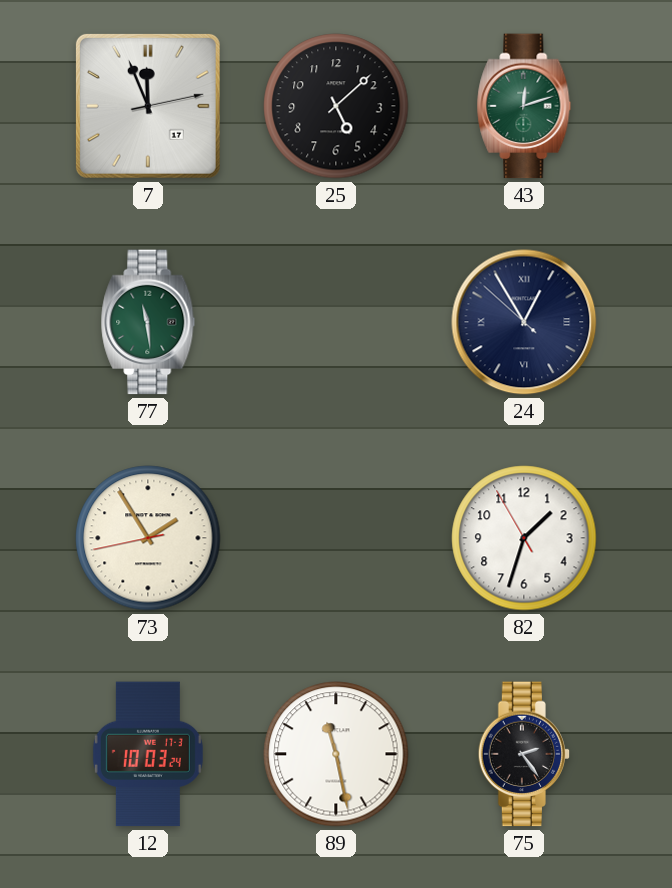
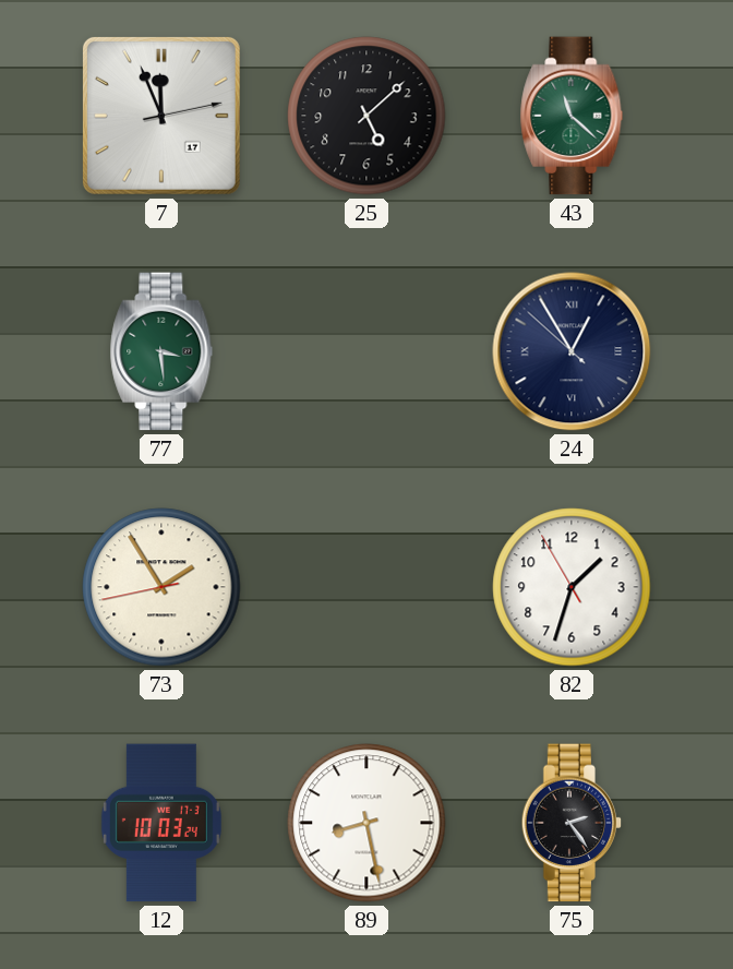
43: 12:12 -> 11:22 (572, 116)
77: 11:29 -> 3:29 (161, 351)
89: 11:28 -> 8:28 (366, 823)
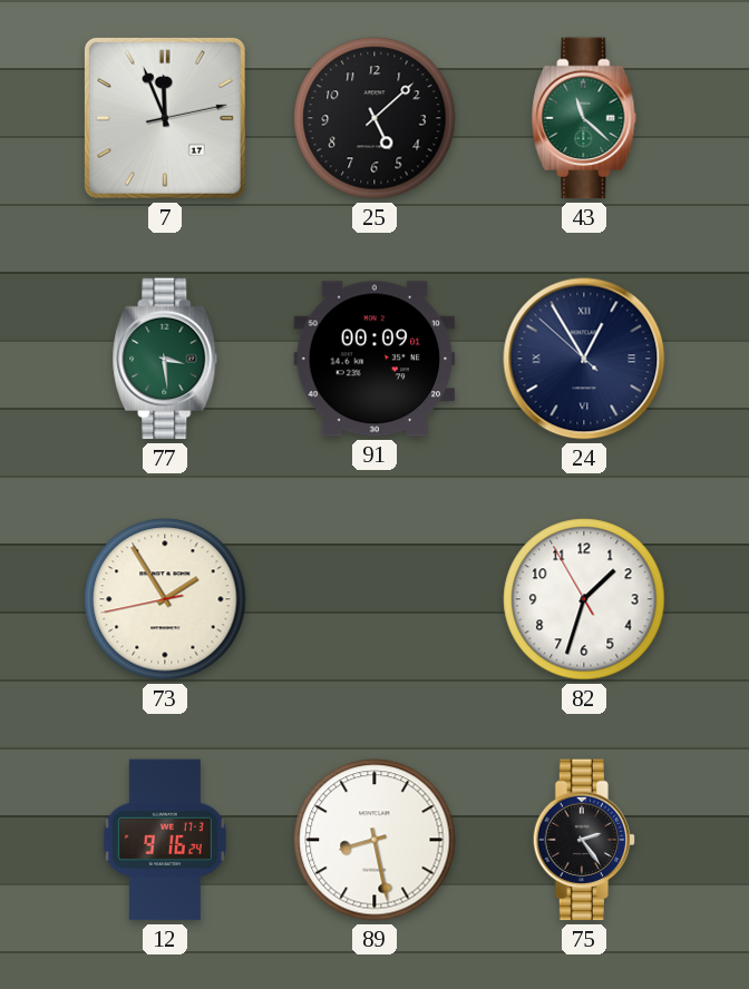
91: none -> 00:09 (374, 359)
12: 10:03 -> 9:16 (165, 840)
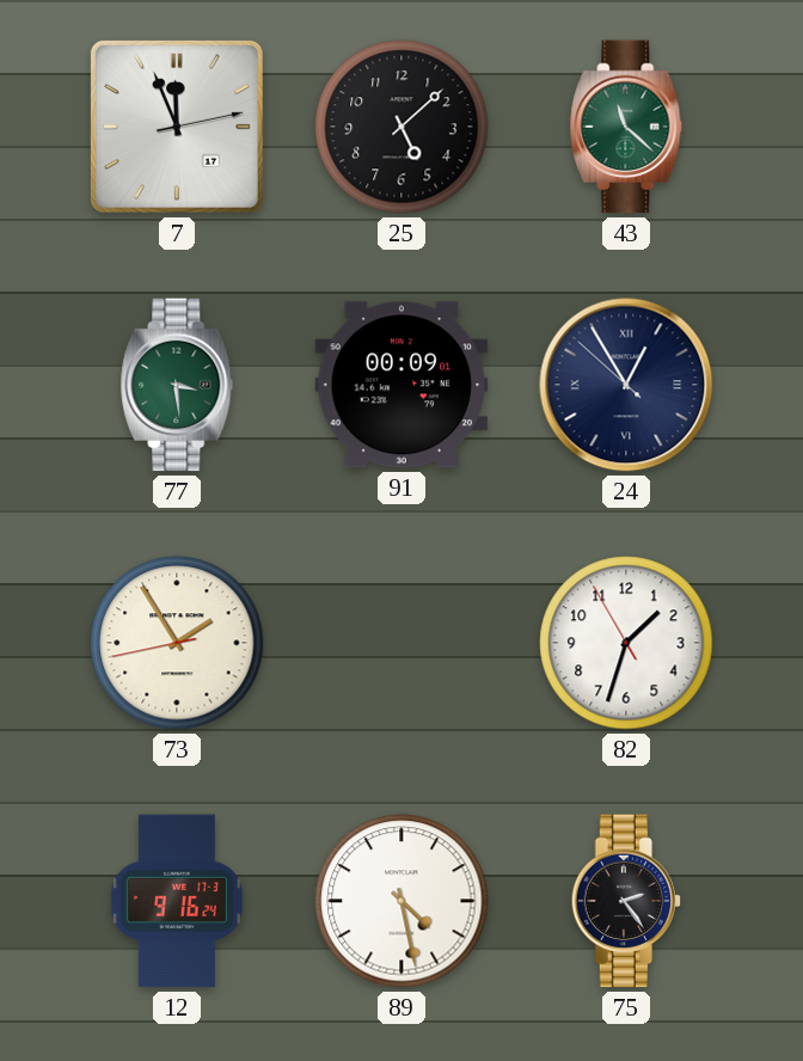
89: 8:28 -> 4:28 (401, 901)
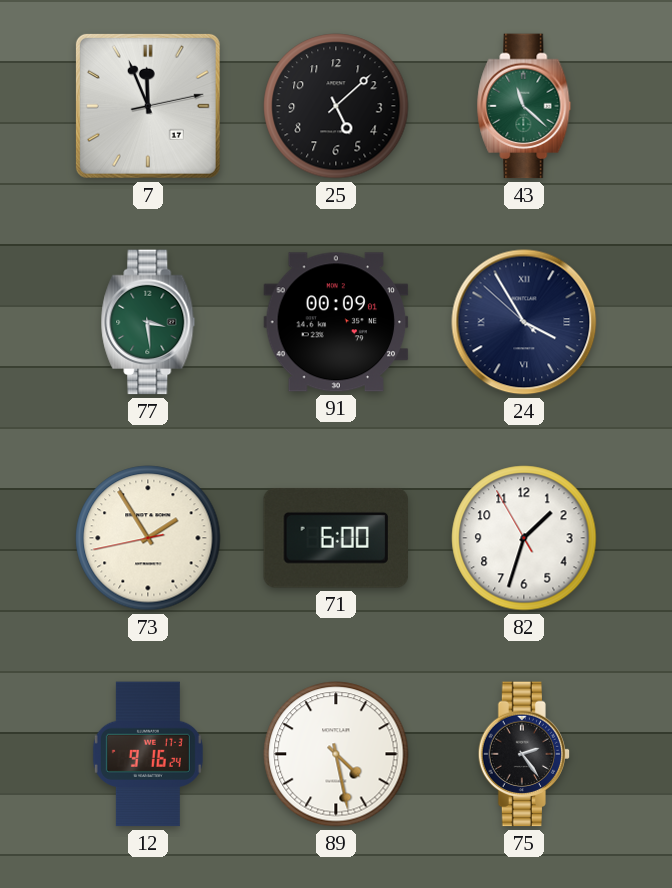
24: 12:54 -> 3:54 (524, 322)
71: none -> 6:00 (335, 538)
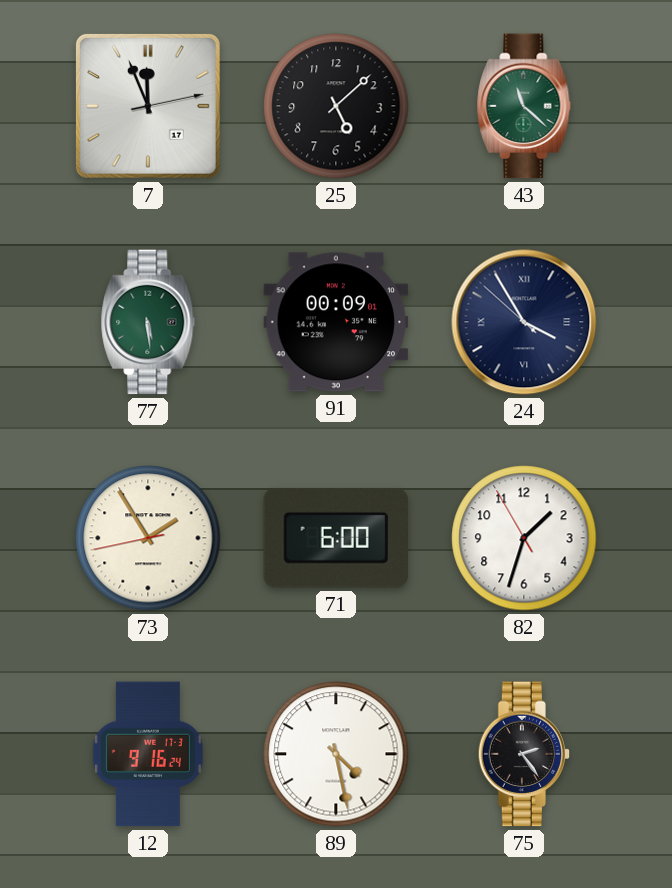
77: 3:29 -> 5:29 (148, 322)
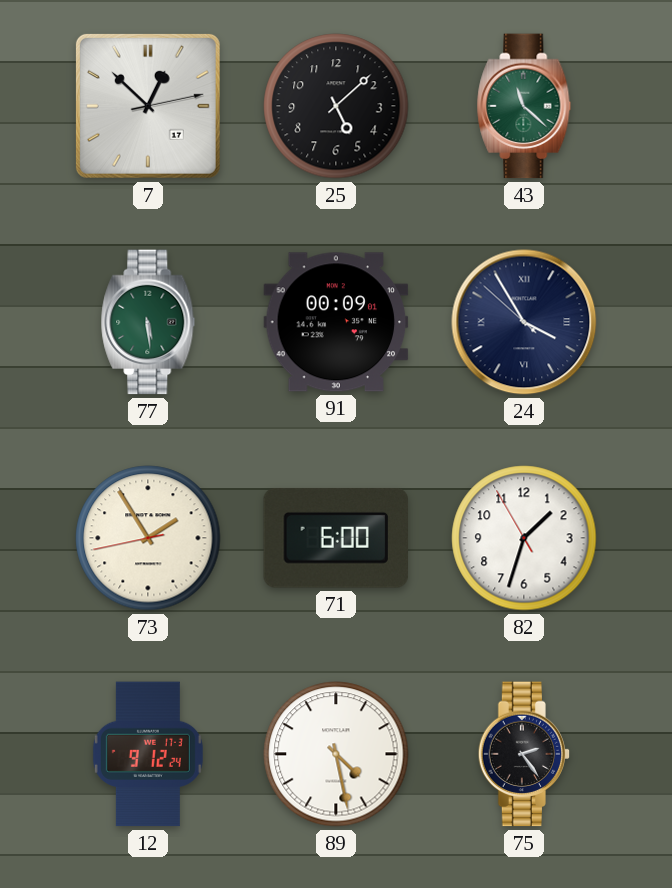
7: 11:56 -> 12:52 (148, 106)
12: 9:16 -> 9:12 (148, 754)
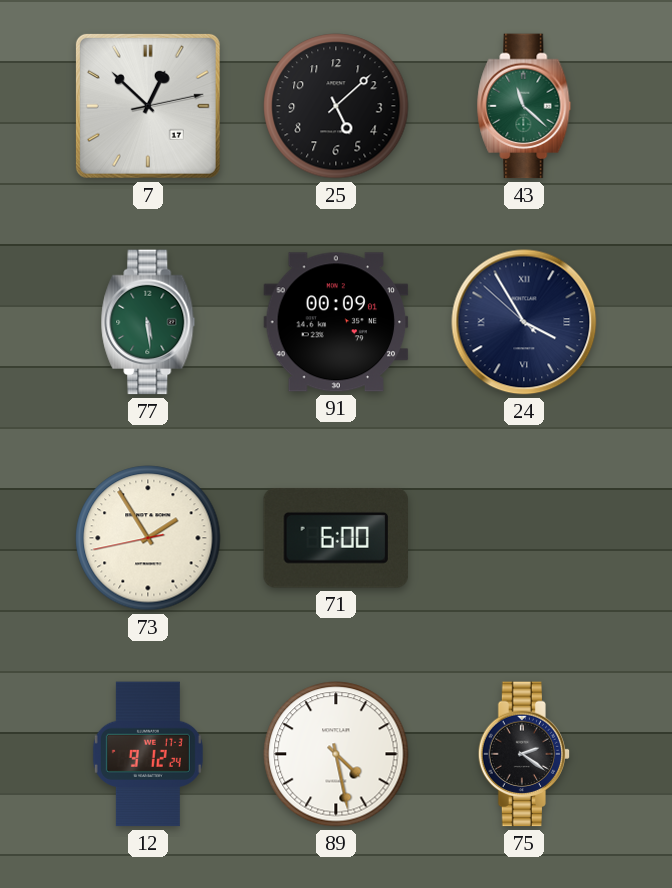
82: 1:32 -> none (524, 538)
75: 2:24 -> 2:21 (524, 754)
